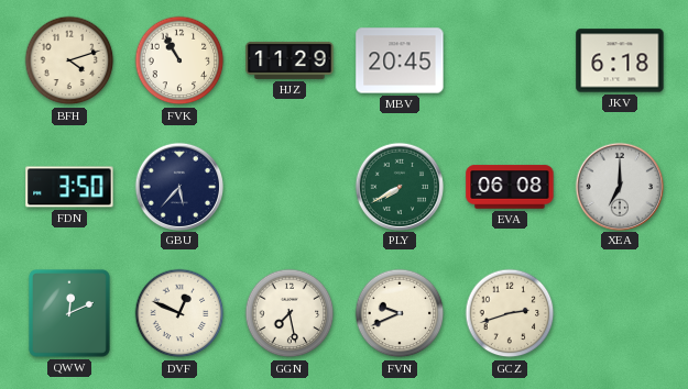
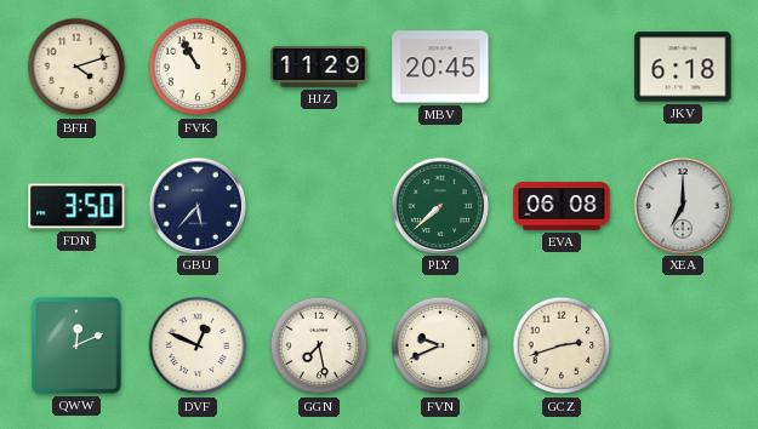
PLY: 7:40 -> 7:38 (439, 205)
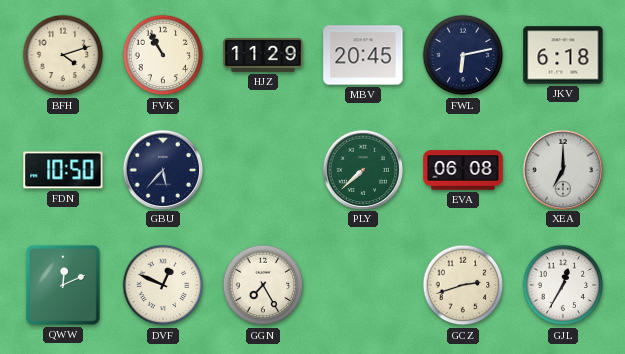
FWL: none -> 6:13 (463, 55)
FDN: 3:50 -> 10:50 (63, 170)
GGN: 7:28 -> 7:25 (263, 285)
FVN: 9:41 -> none (440, 345)
GJL: none -> 12:35 (563, 285)
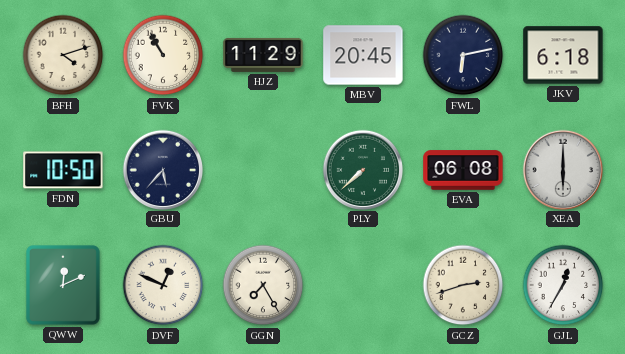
XEA: 7:00 -> 6:00 (562, 169)
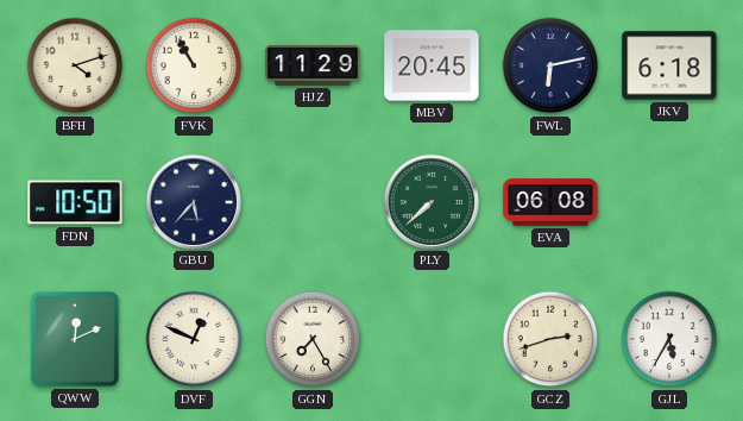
XEA: 6:00 -> none (562, 169)
GJL: 12:35 -> 5:35 (669, 339)
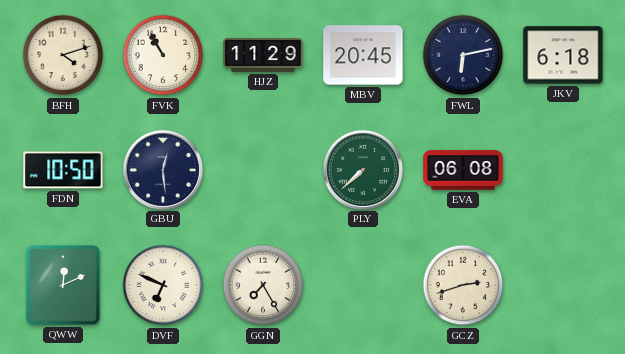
GBU: 5:37 -> 12:29 (162, 169)
DVF: 12:49 -> 6:49 (163, 285)
GJL: 5:35 -> none (669, 339)
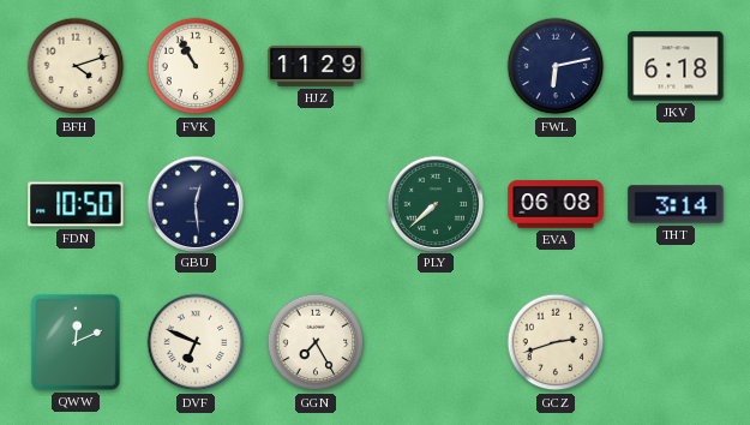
MBV: 20:45 -> none (363, 55)
THT: none -> 3:14 (676, 204)
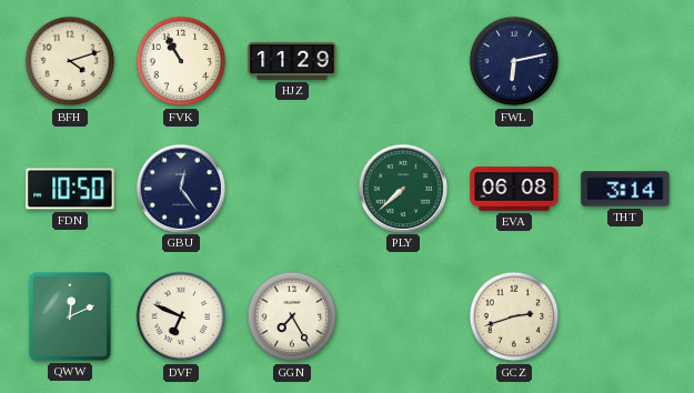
JKV: 6:18 -> none (676, 66)
GBU: 12:29 -> 12:24 (180, 188)
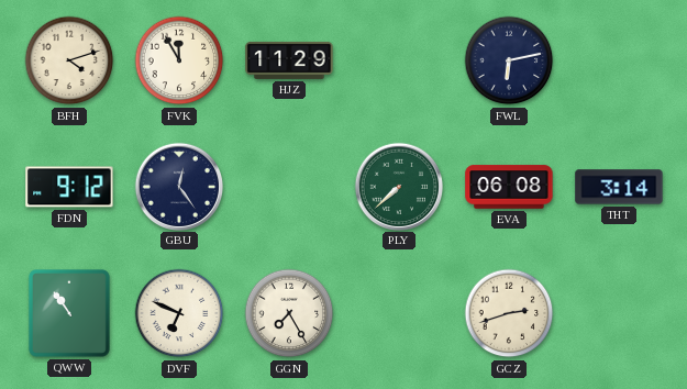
FVK: 10:55 -> 11:55 (179, 60)
FDN: 10:50 -> 9:12 (69, 187)
QWW: 12:11 -> 10:54 (69, 314)
